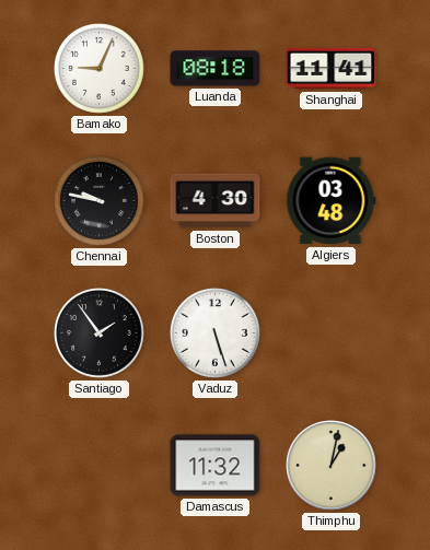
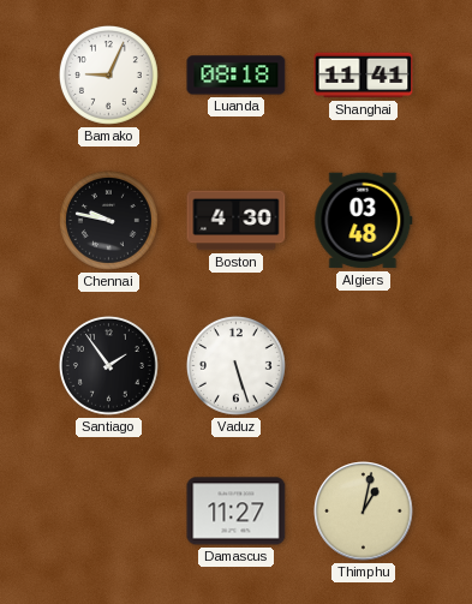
Damascus: 11:32 -> 11:27 (237, 512)
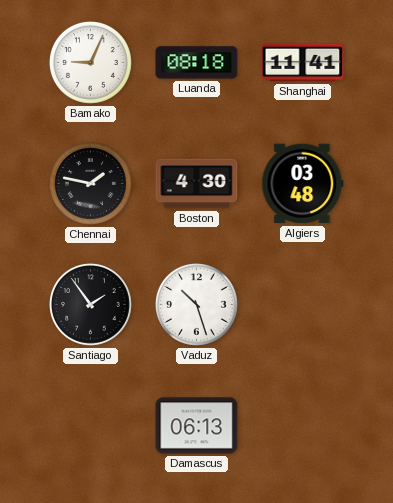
Chennai: 9:47 -> 1:47 (90, 183)
Vaduz: 5:27 -> 10:27 (196, 304)
Damascus: 11:27 -> 06:13 (197, 426)
Thimphu: 1:02 -> none (364, 512)
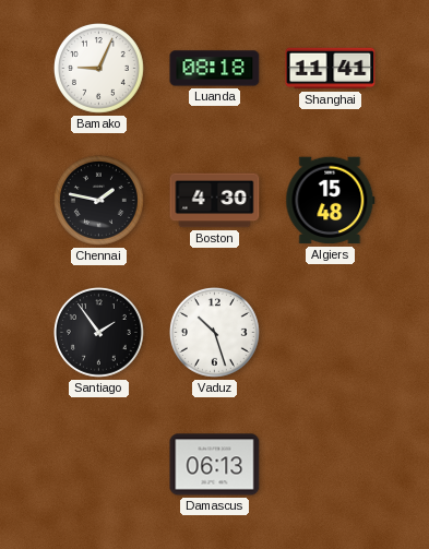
Algiers: 03:48 -> 15:48 (331, 201)
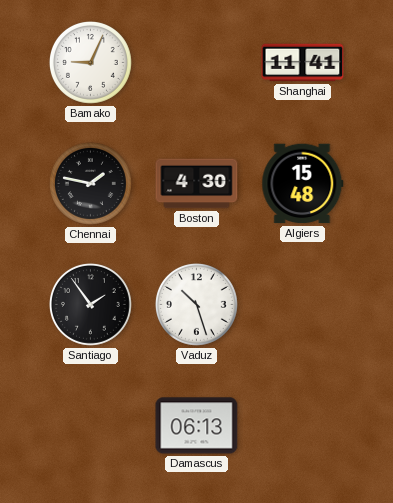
Luanda: 08:18 -> none (215, 69)
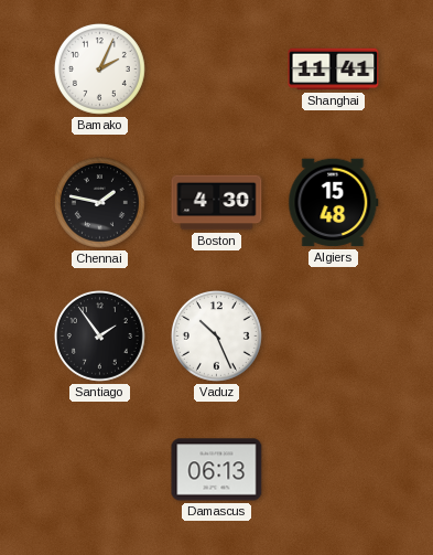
Bamako: 9:04 -> 2:04 (99, 68)
Vaduz: 10:27 -> 10:26 (216, 335)
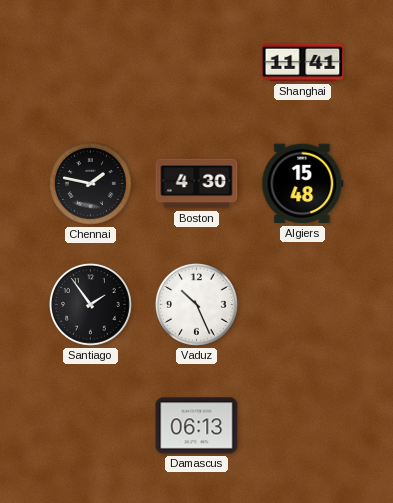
Bamako: 2:04 -> none (99, 68)
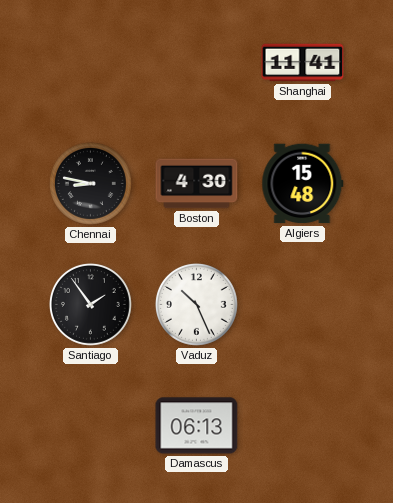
Chennai: 1:47 -> 8:47 (90, 183)
